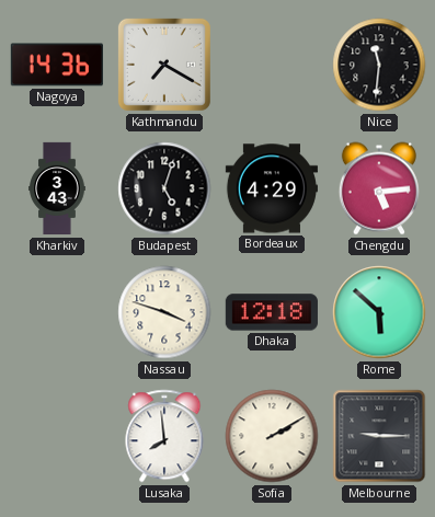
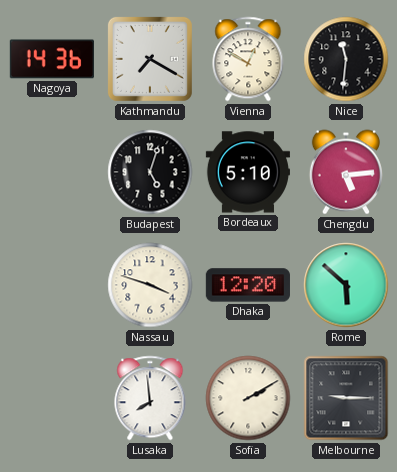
Vienna: none -> 12:50 (248, 59)
Kharkiv: 3:43 -> none (57, 188)
Bordeaux: 4:29 -> 5:10 (247, 172)
Dhaka: 12:18 -> 12:20 (248, 285)
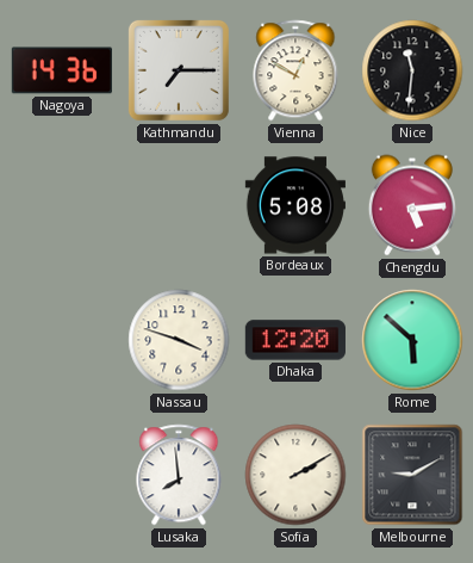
Kathmandu: 7:20 -> 7:15 (179, 70)
Budapest: 5:03 -> none (150, 172)
Bordeaux: 5:10 -> 5:08 (294, 205)
Melbourne: 9:15 -> 9:10 (412, 475)
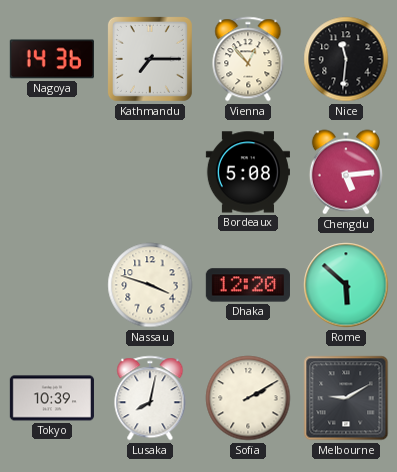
Vienna: 12:50 -> 12:53 (248, 59)
Tokyo: none -> 10:39 (52, 398)
Lusaka: 7:59 -> 8:02 (150, 398)
